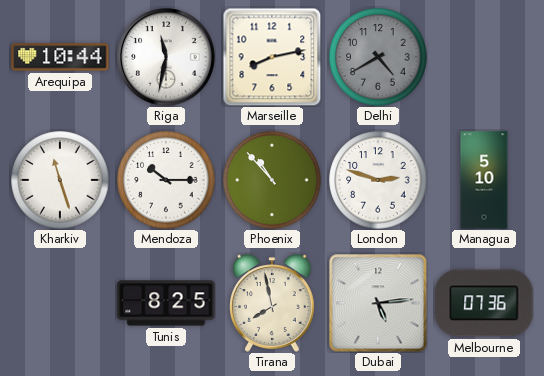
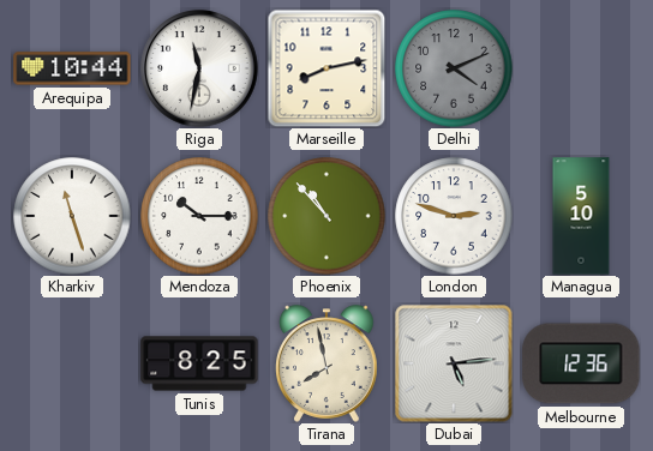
Delhi: 4:40 -> 4:11 (454, 68)
Melbourne: 07:36 -> 12:36 (581, 363)
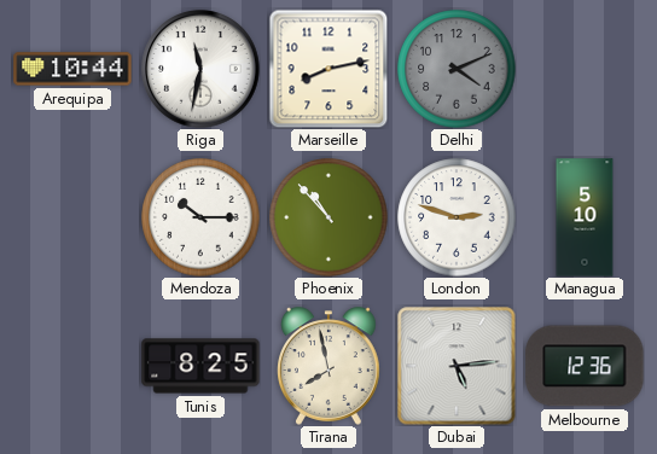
Kharkiv: 11:27 -> none (72, 216)
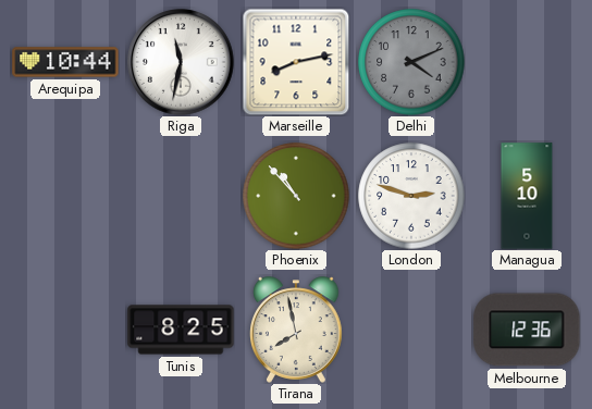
Mendoza: 10:15 -> none (200, 217)
Dubai: 5:14 -> none (457, 366)
